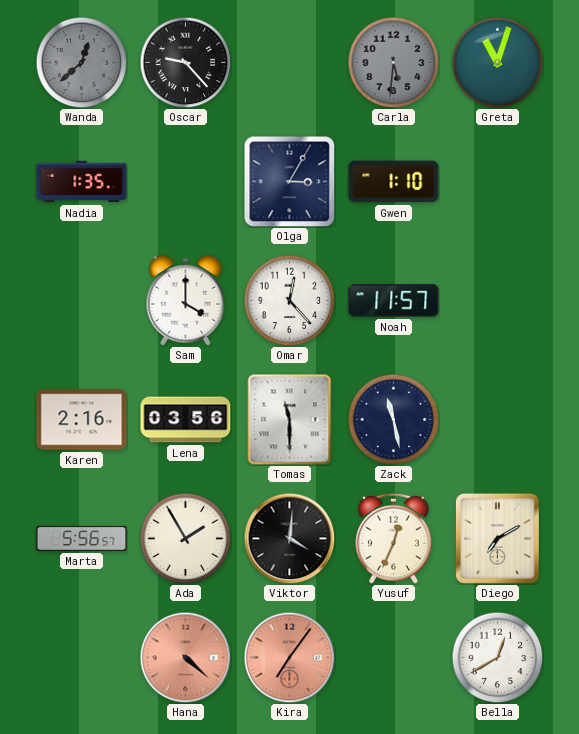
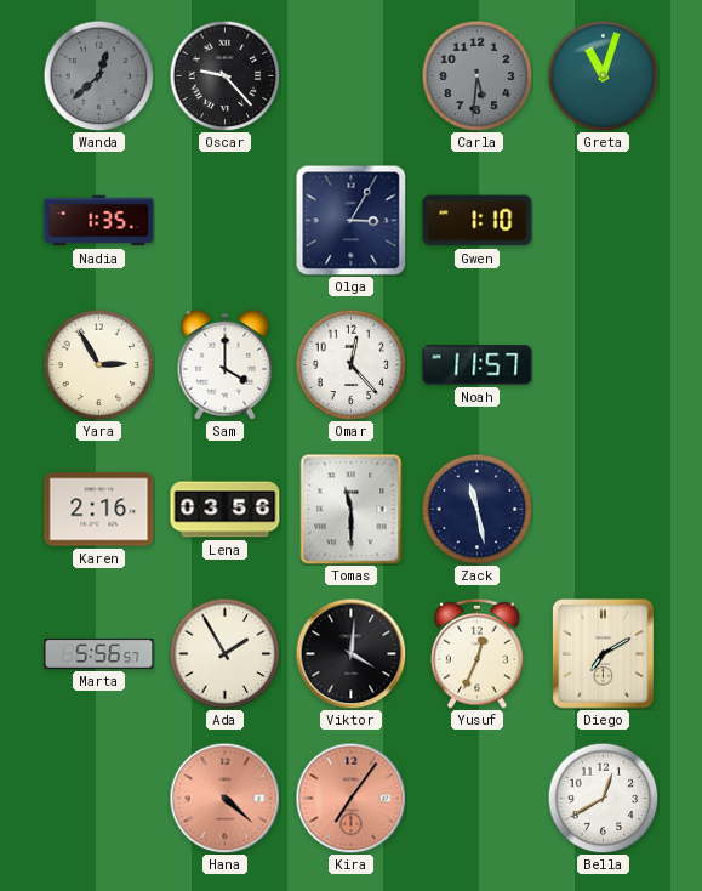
Yara: none -> 2:55 (98, 364)
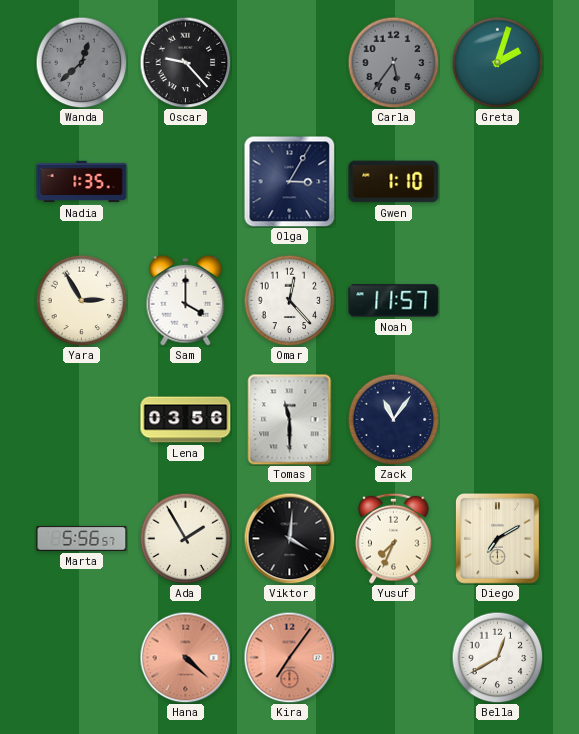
Carla: 5:31 -> 5:36 (393, 62)
Greta: 11:03 -> 2:03 (497, 62)
Karen: 2:16 -> none (99, 510)
Zack: 11:28 -> 11:06 (393, 419)
Yusuf: 12:34 -> 7:34 (394, 538)
